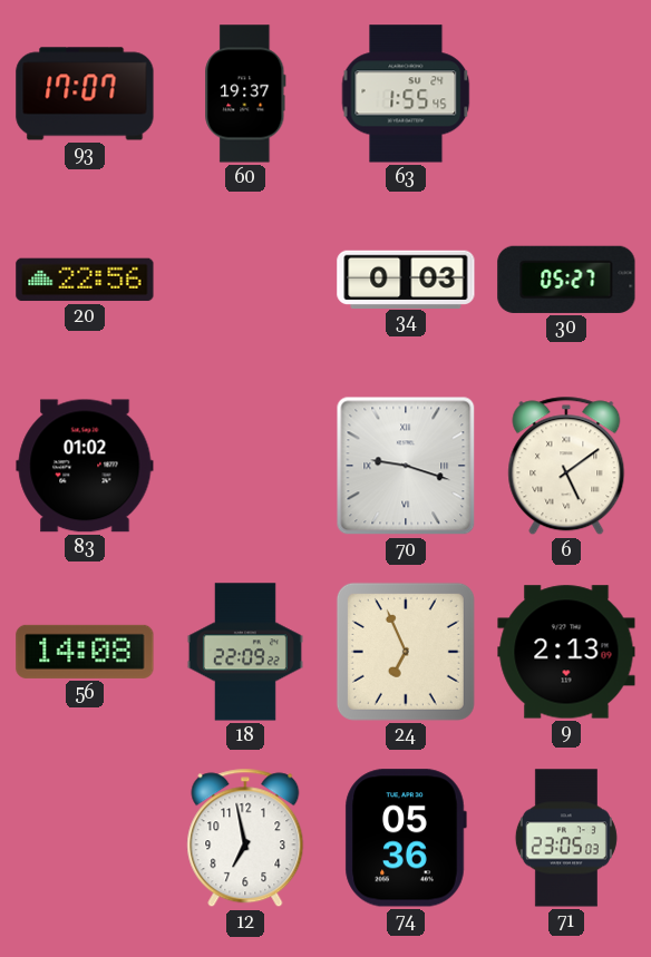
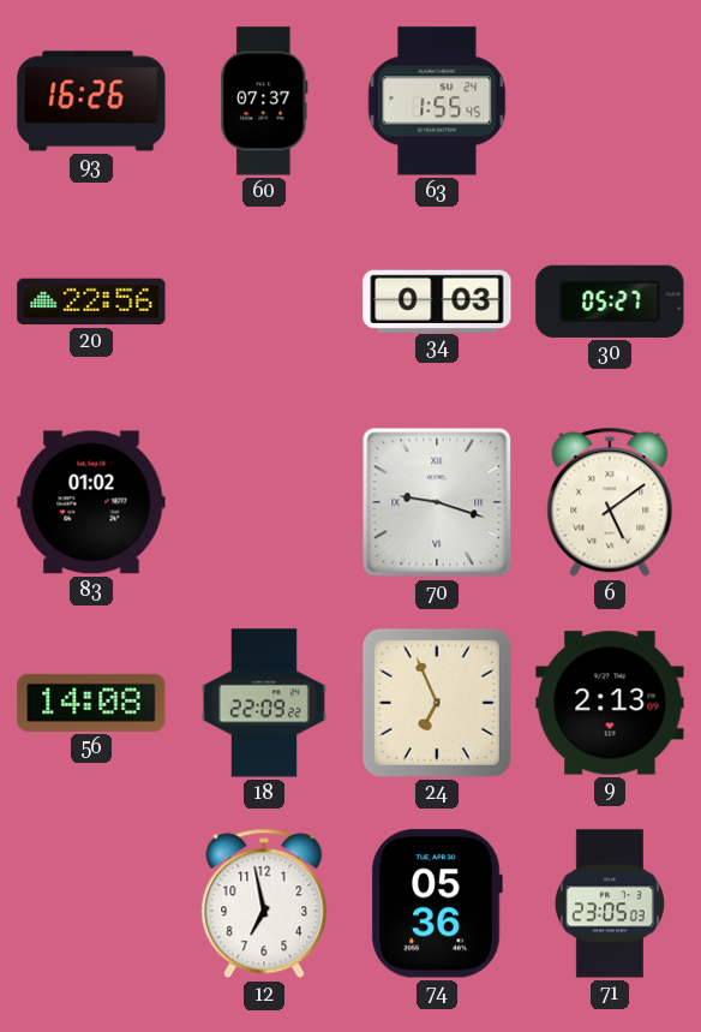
93: 17:07 -> 16:26 (91, 101)
60: 19:37 -> 07:37 (264, 101)
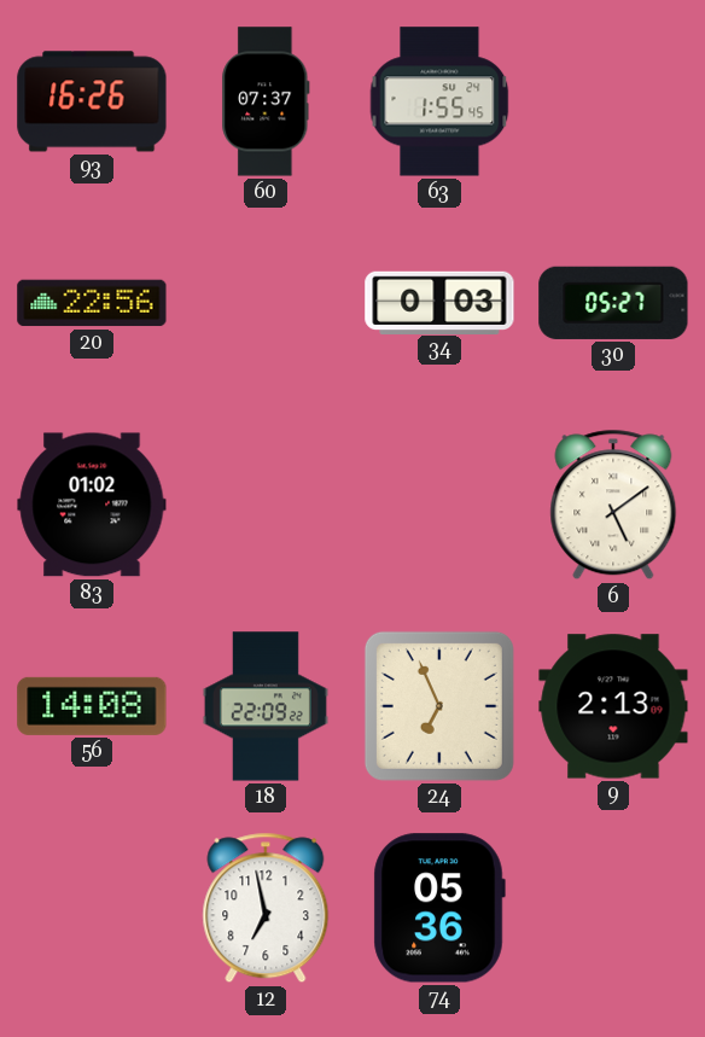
70: 9:18 -> none (437, 502)
71: 23:05 -> none (610, 903)
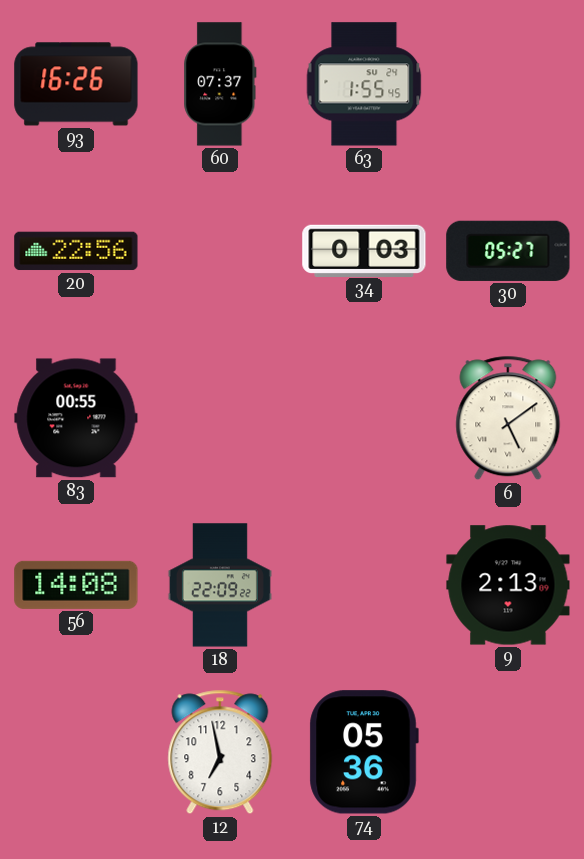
83: 01:02 -> 00:55 (76, 418)
24: 6:56 -> none (439, 706)
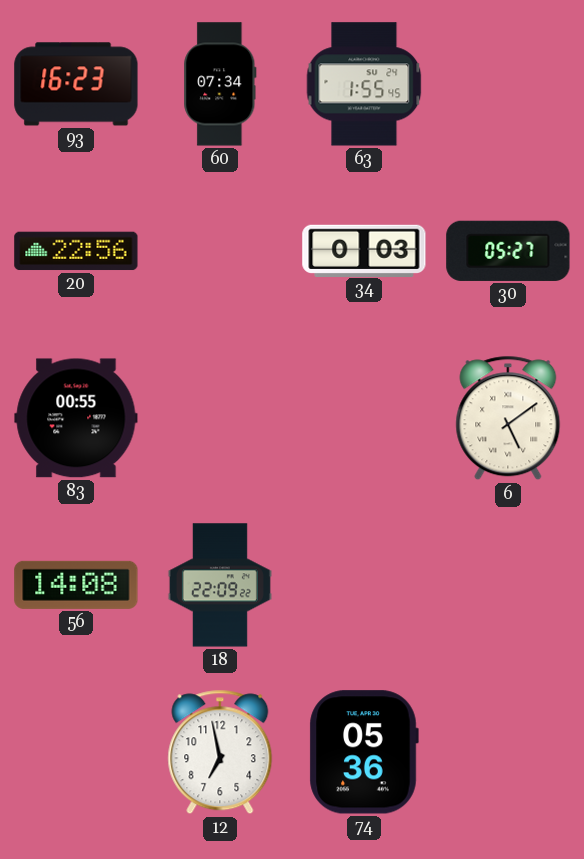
93: 16:26 -> 16:23 (76, 84)
60: 07:37 -> 07:34 (220, 84)
9: 2:13 -> none (508, 585)
